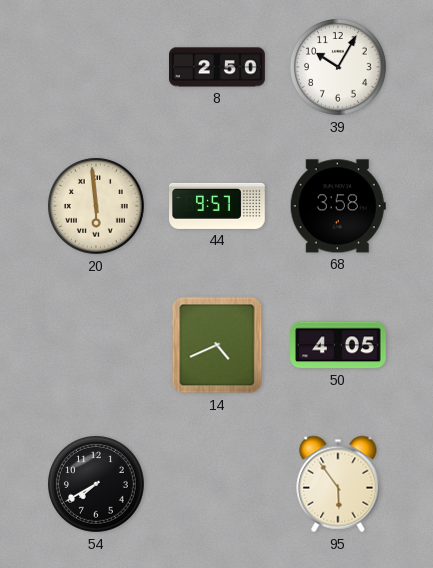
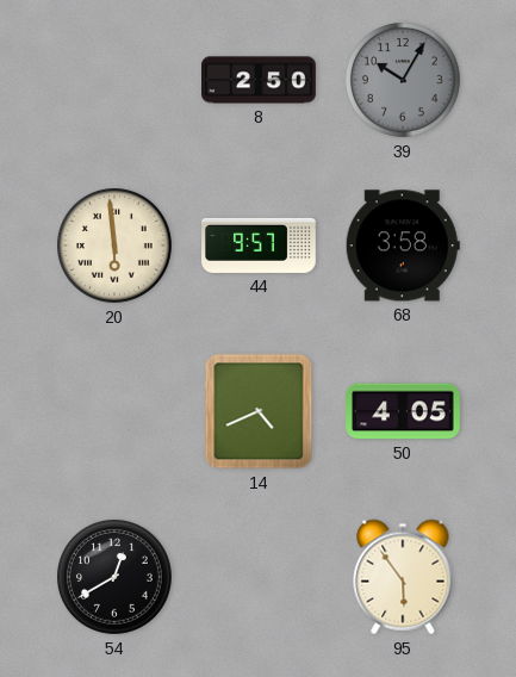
39 dial: white -> grey (404, 81)
54: 7:40 -> 12:40 (116, 578)
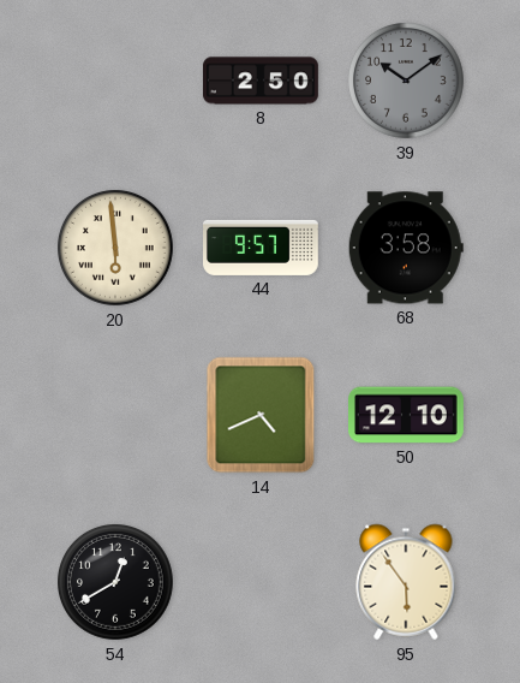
39: 10:05 -> 10:09 (407, 82)
50: 4:05 -> 12:10 (407, 415)
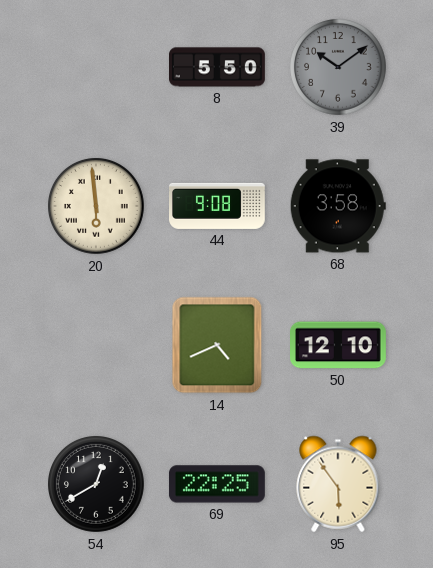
8: 2:50 -> 5:50 (218, 67)
44: 9:57 -> 9:08 (218, 206)
69: none -> 22:25 (217, 484)
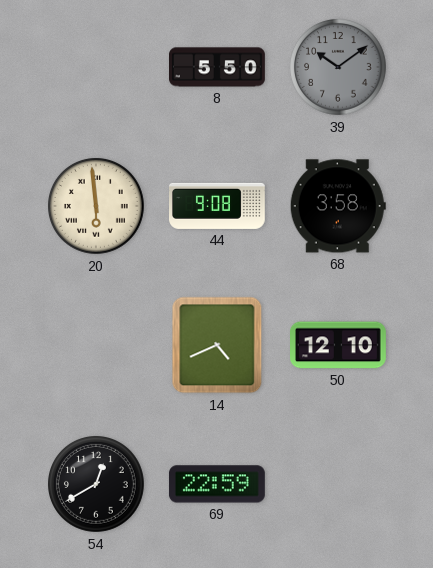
69: 22:25 -> 22:59 (217, 484)
95: 5:54 -> none (338, 484)
